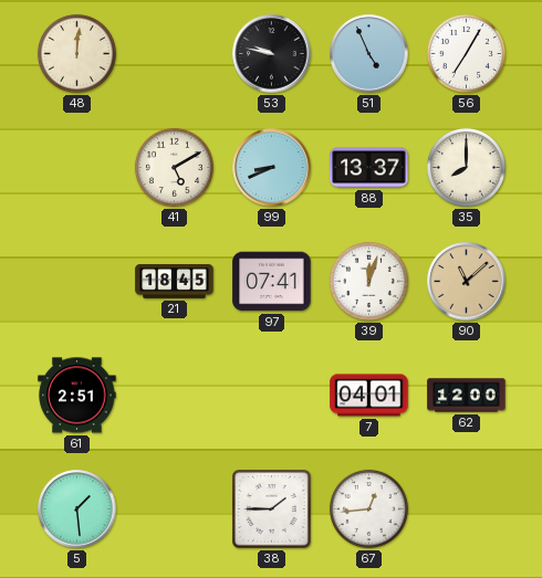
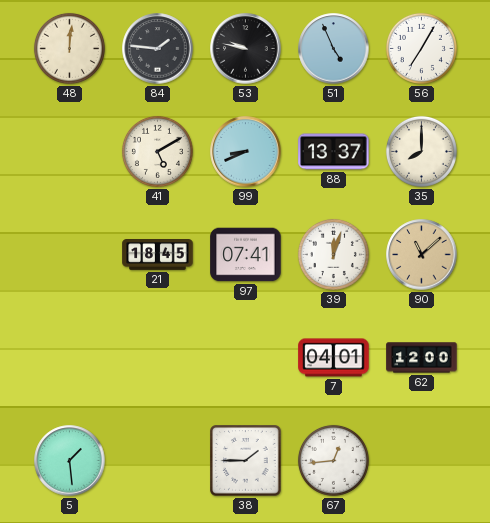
84: none -> 1:46 (158, 49)
61: 2:51 -> none (77, 396)
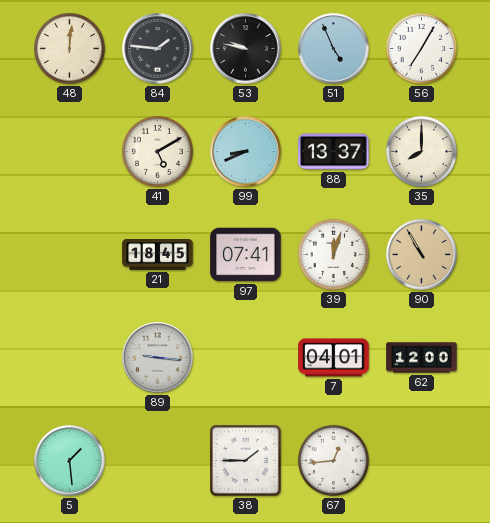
90: 11:08 -> 10:55 (422, 255)
89: none -> 9:16 (158, 358)
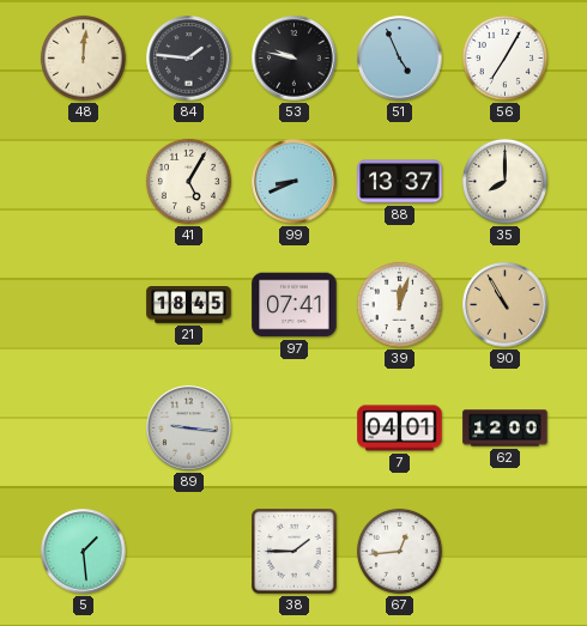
41: 5:10 -> 5:05 (188, 181)
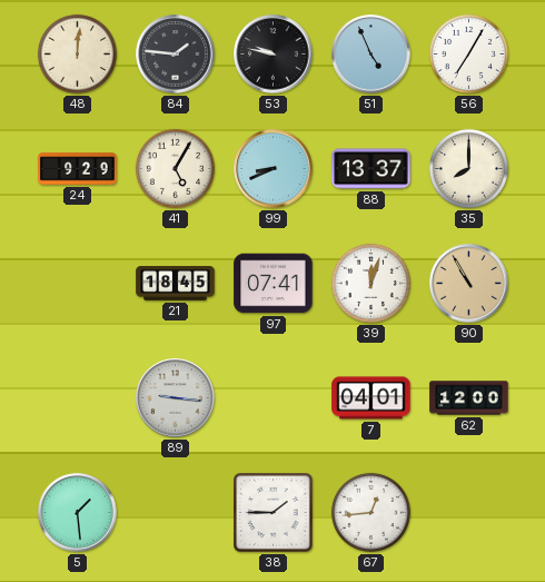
24: none -> 9:29 (78, 169)
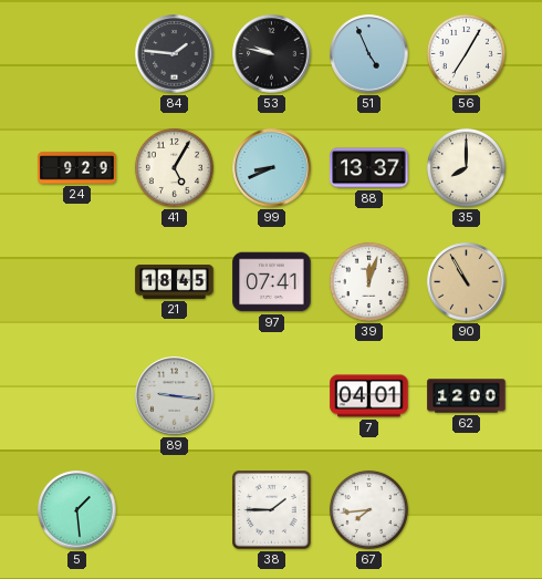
48: 12:01 -> none (77, 53)
67: 12:44 -> 7:44 (368, 509)
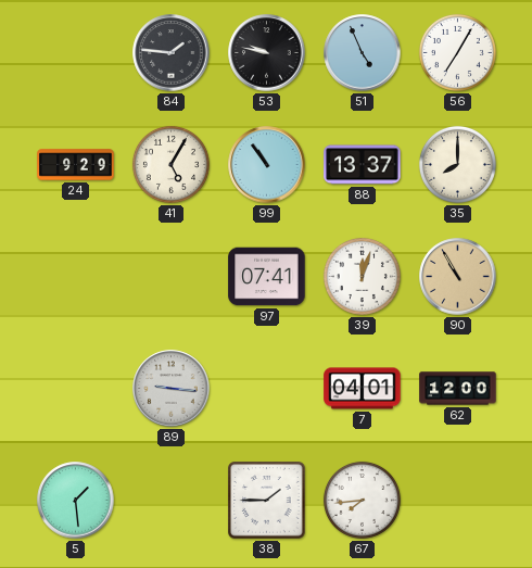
99: 8:41 -> 10:54 (267, 165)
21: 18:45 -> none (175, 282)
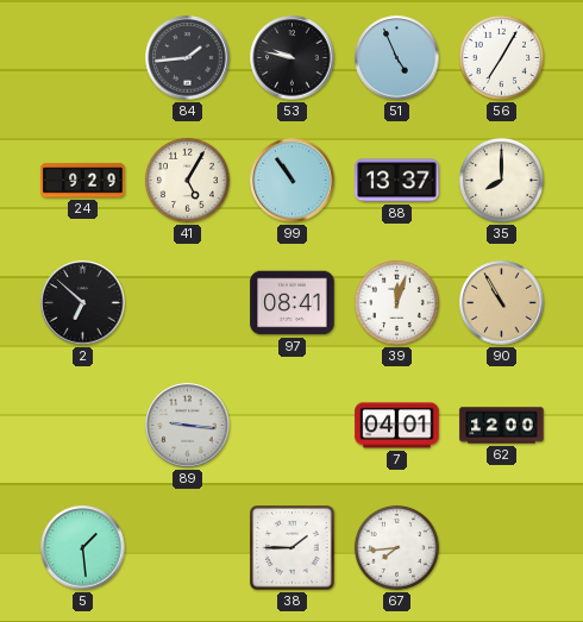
84: 1:46 -> 1:44 (188, 58)
2: none -> 6:52 (83, 303)
97: 07:41 -> 08:41 (293, 303)
